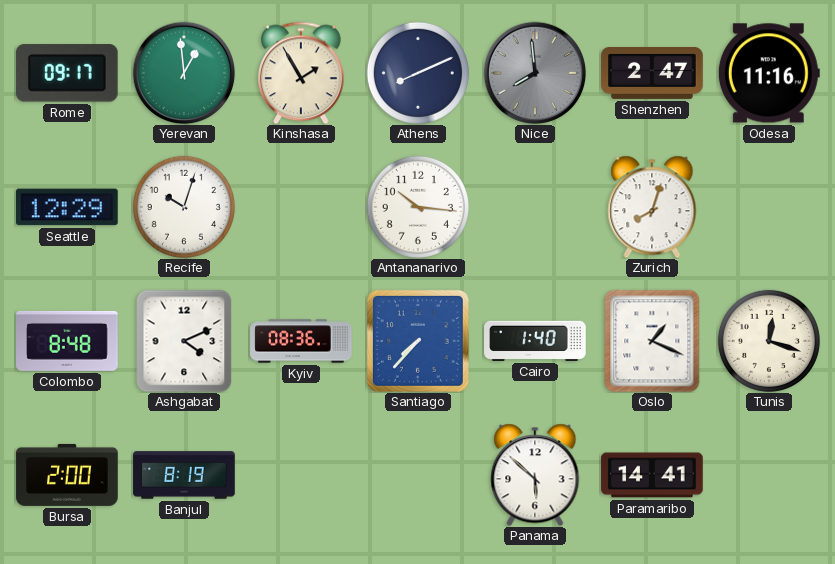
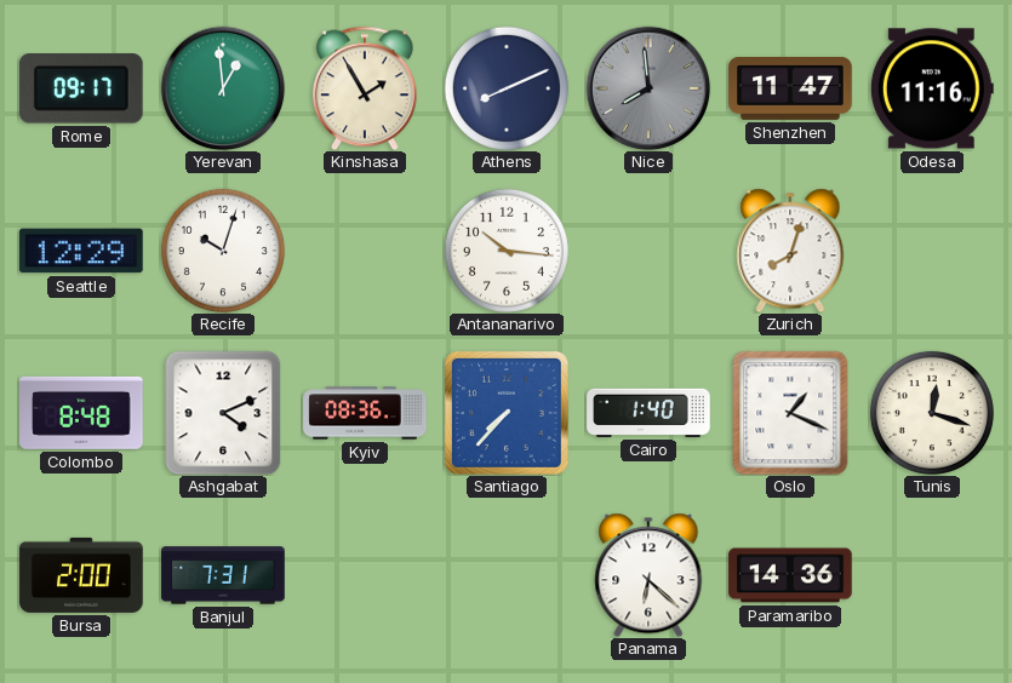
Shenzhen: 2:47 -> 11:47 (790, 88)
Banjul: 8:19 -> 7:31 (223, 575)
Panama: 5:52 -> 6:22 (648, 575)
Paramaribo: 14:41 -> 14:36 (790, 575)
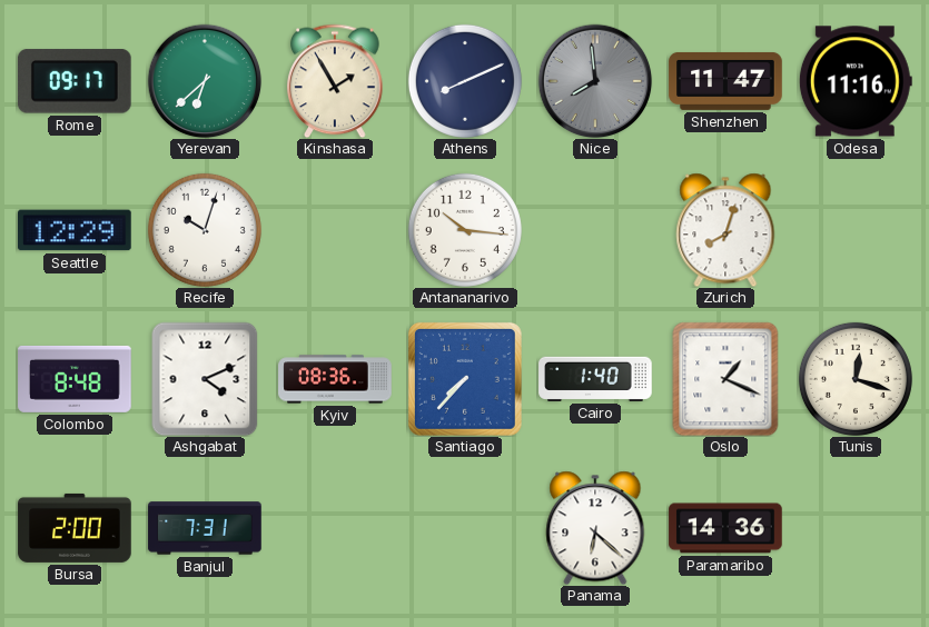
Yerevan: 12:59 -> 6:38 (205, 81)
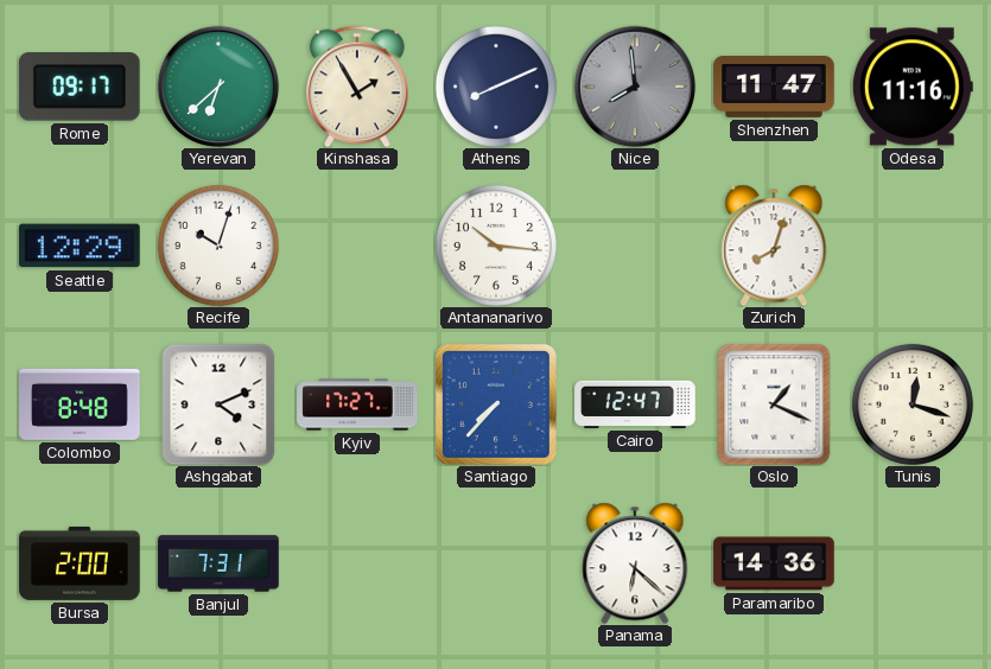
Kyiv: 08:36 -> 17:27 (357, 404)
Cairo: 1:40 -> 12:47 (635, 404)
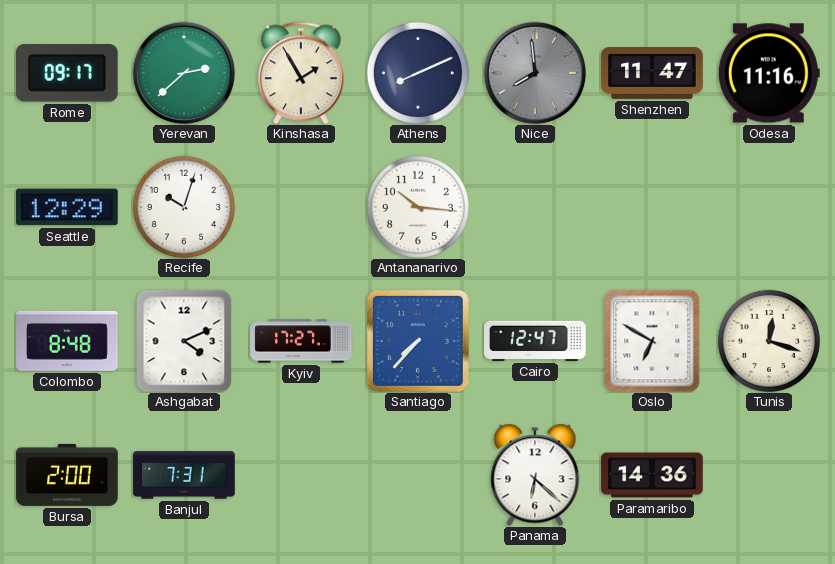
Yerevan: 6:38 -> 2:38 (184, 73)
Zurich: 8:03 -> none (774, 246)
Oslo: 1:19 -> 6:50 (652, 341)
